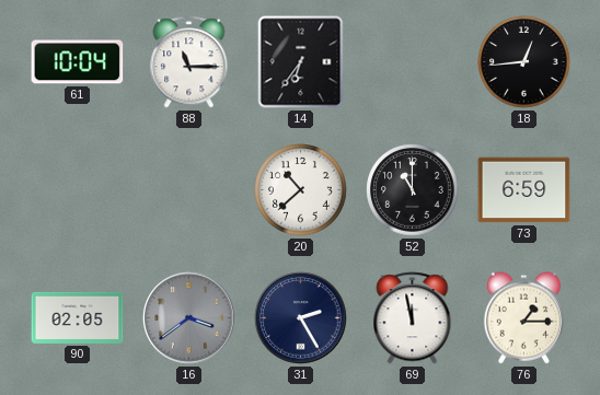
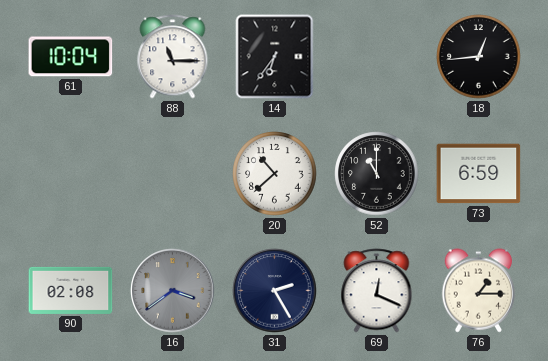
90: 02:05 -> 02:08 (71, 290)
69: 11:58 -> 12:19 (377, 291)
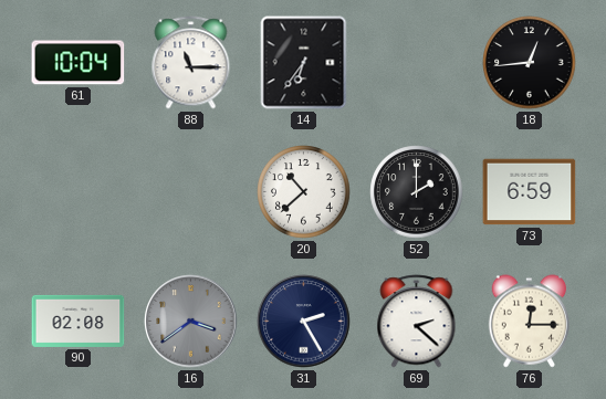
52: 11:00 -> 2:00 (417, 192)
69: 12:19 -> 2:22 (417, 322)
76: 1:15 -> 12:15 (529, 322)
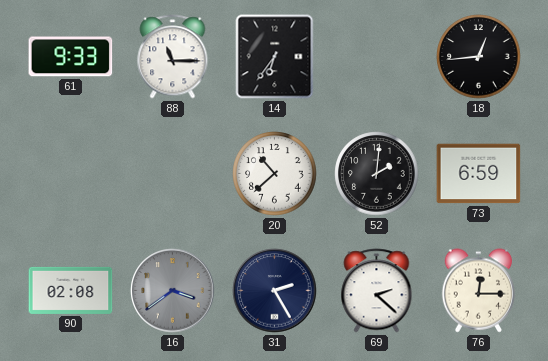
61: 10:04 -> 9:33 (71, 57)
52: 2:00 -> 2:01 (377, 174)
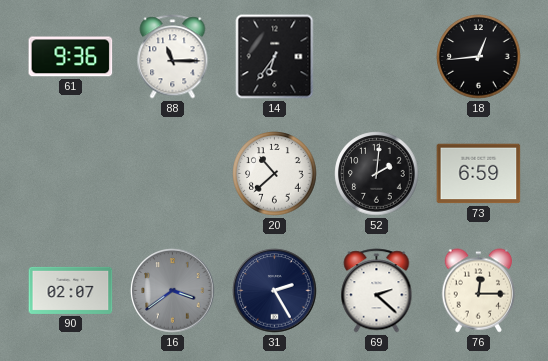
61: 9:33 -> 9:36 (71, 57)
90: 02:08 -> 02:07 (71, 290)
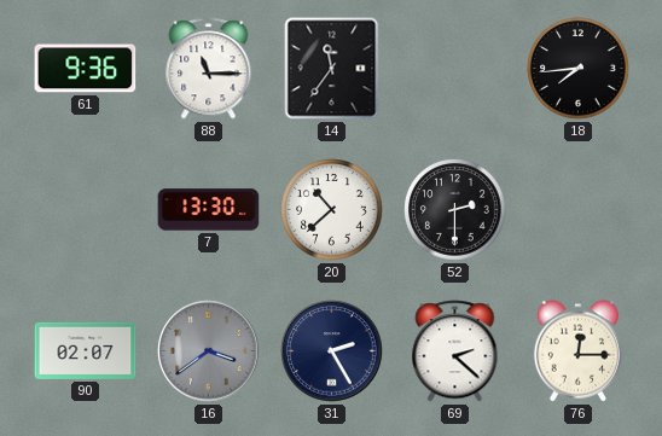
14: 6:36 -> 11:36 (332, 69)
18: 12:44 -> 7:44 (579, 69)
7: none -> 13:30 (209, 210)
52: 2:01 -> 2:30 (455, 210)
73: 6:59 -> none (479, 174)
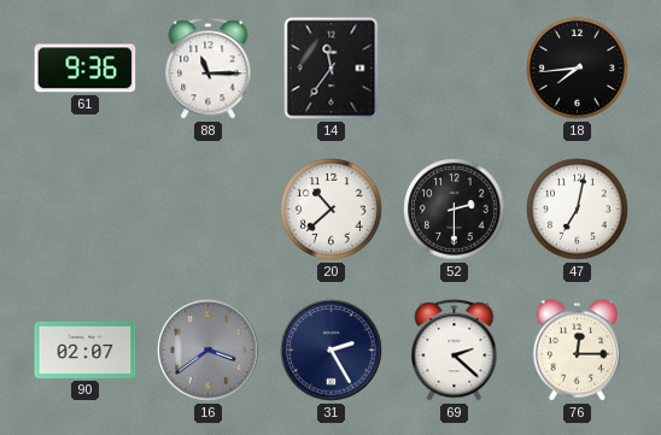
7: 13:30 -> none (209, 210)
47: none -> 7:02 (578, 210)
